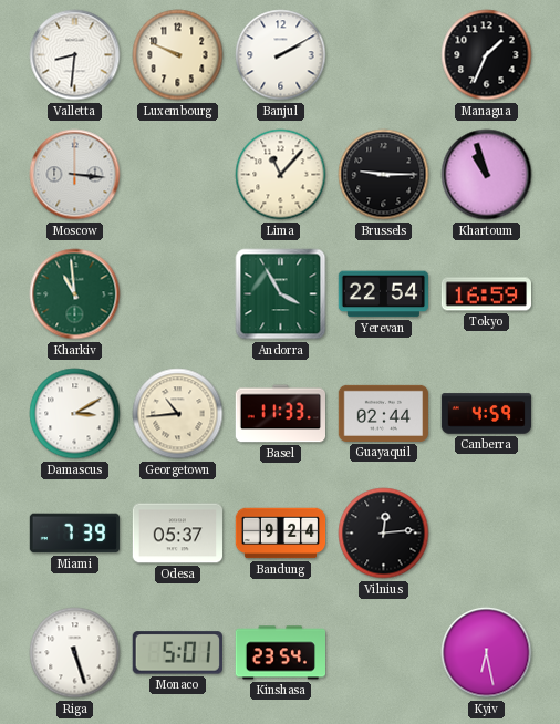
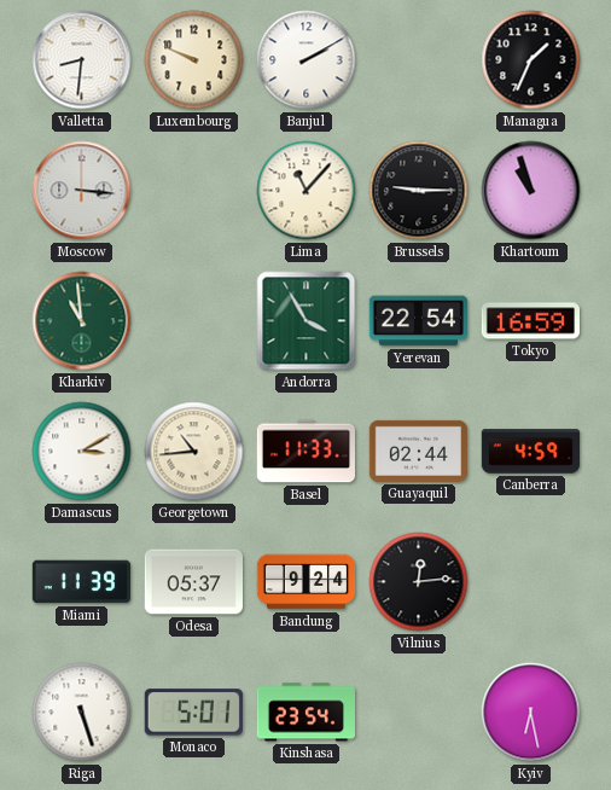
Miami: 7:39 -> 11:39 (82, 582)
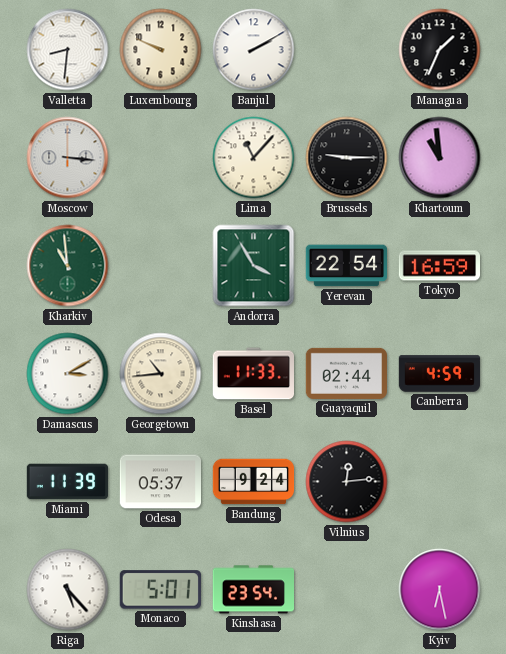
Khartoum: 10:57 -> 10:59 (440, 158)
Riga: 5:27 -> 5:23 (68, 590)
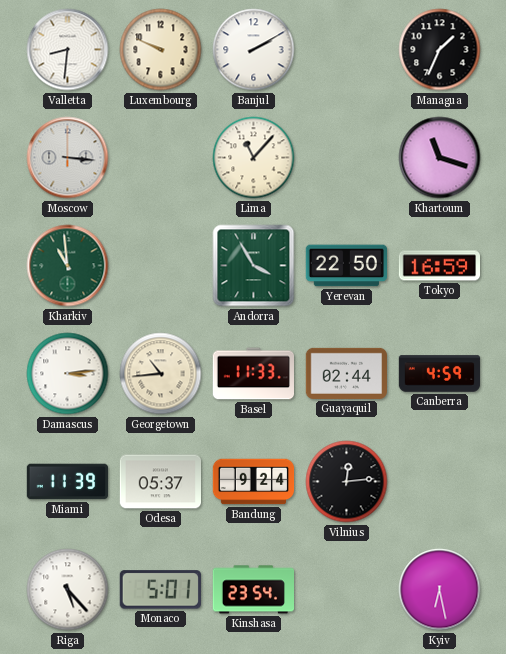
Brussels: 9:15 -> none (347, 158)
Khartoum: 10:59 -> 11:18 (440, 158)
Yerevan: 22:54 -> 22:50 (346, 266)
Damascus: 3:10 -> 3:14 (68, 374)
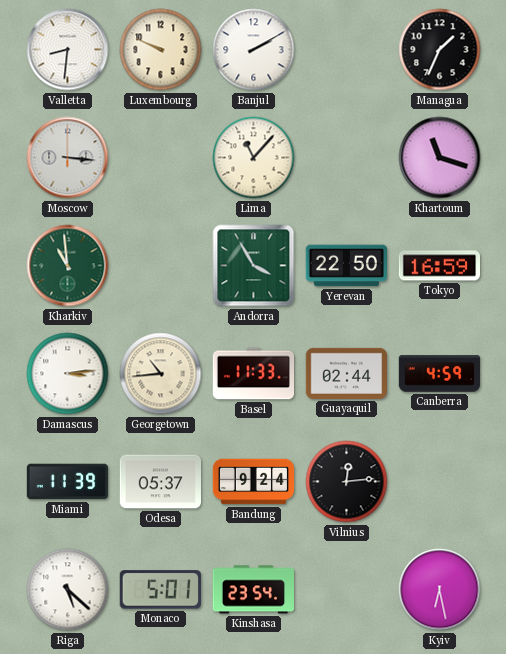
Riga: 5:23 -> 5:22 (68, 590)
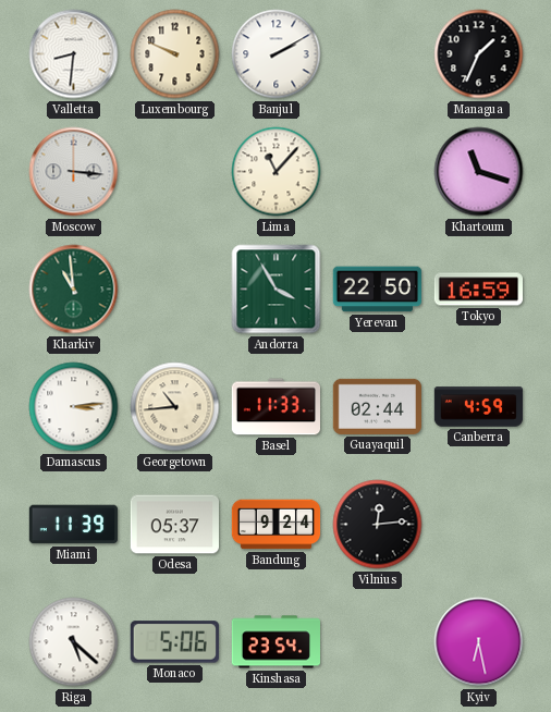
Monaco: 5:01 -> 5:06 (174, 642)
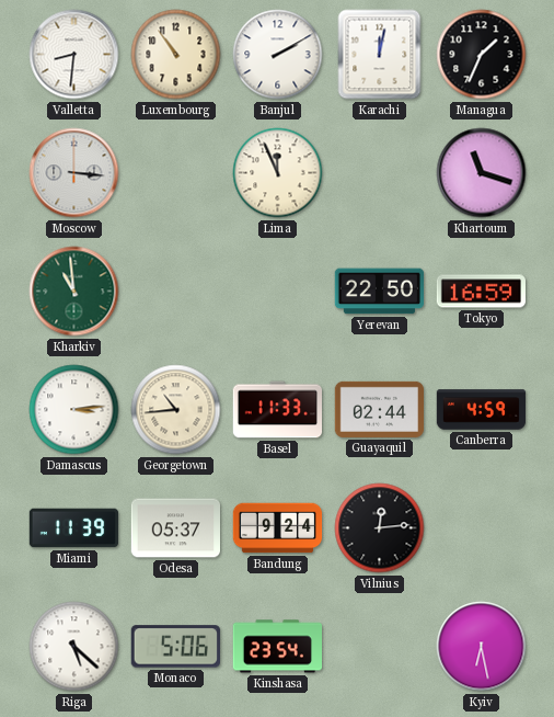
Luxembourg: 9:49 -> 10:54 (176, 55)
Karachi: none -> 12:02 (380, 55)
Lima: 11:07 -> 11:56 (278, 173)
Andorra: 3:55 -> none (277, 290)
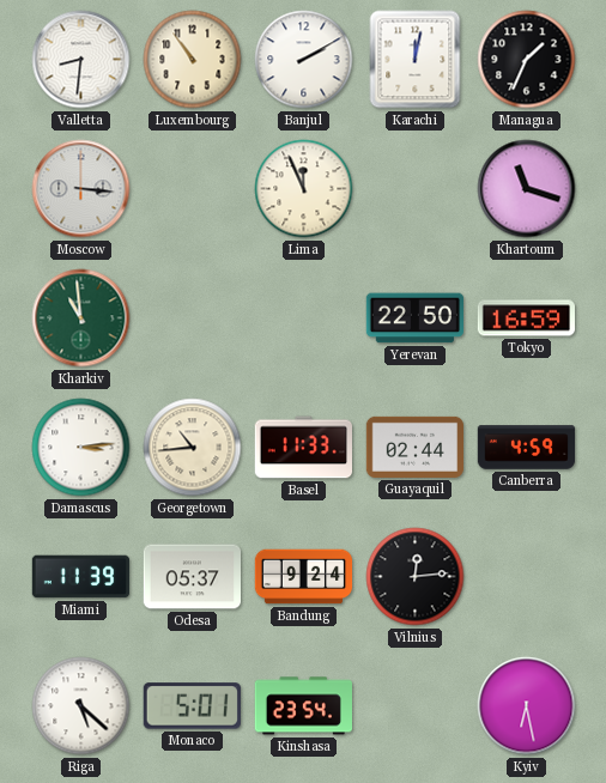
Monaco: 5:06 -> 5:01 (192, 706)
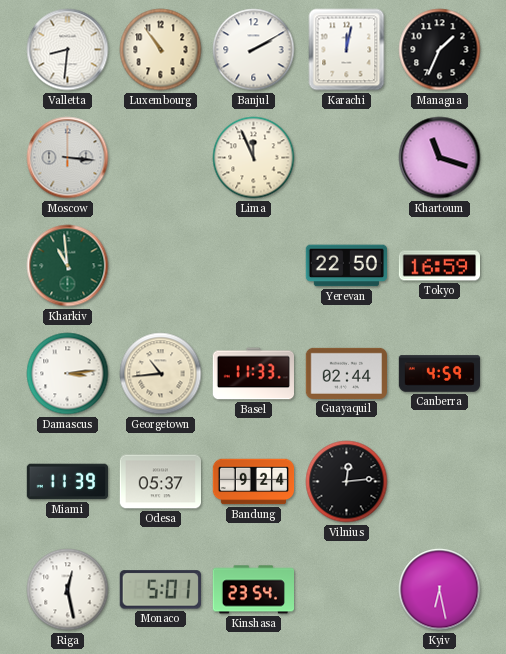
Riga: 5:22 -> 12:28 (68, 590)
